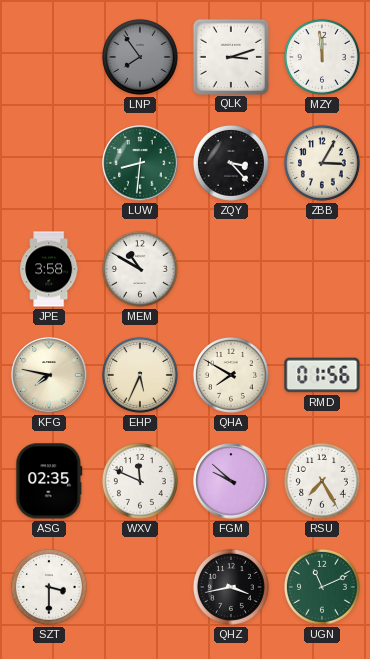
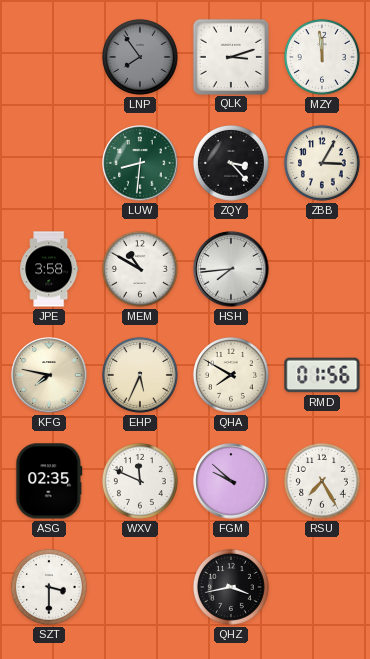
HSH: none -> 7:44 (231, 269)
UGN: 11:11 -> none (322, 587)
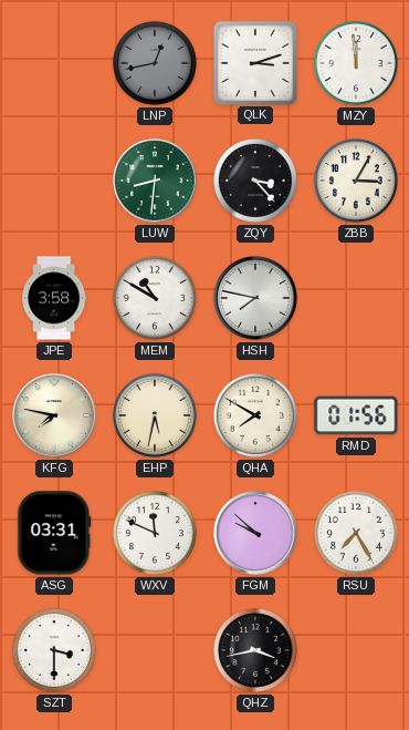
LNP: 7:54 -> 12:43 (155, 63)
HSH: 7:44 -> 7:47 (255, 298)
EHP: 5:34 -> 5:32 (155, 415)
ASG: 02:35 -> 03:31 (54, 533)
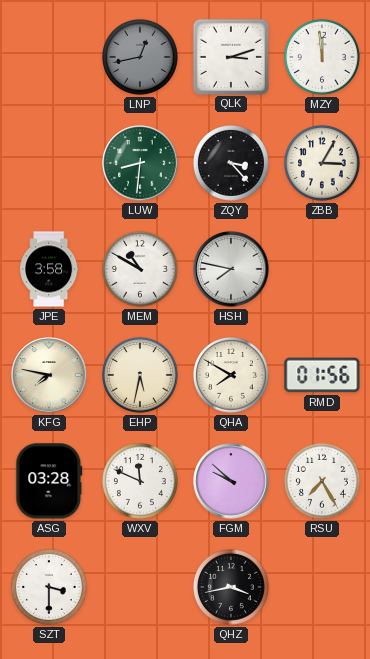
ASG: 03:31 -> 03:28 (49, 481)
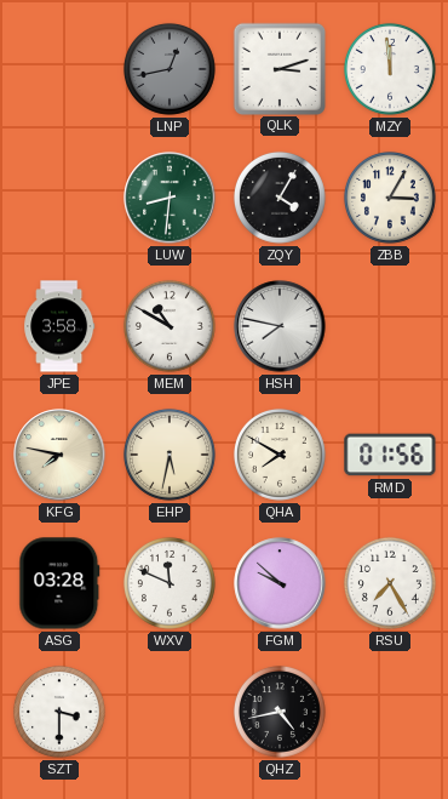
ZQY: 3:23 -> 4:05 (280, 198)
QHZ: 3:43 -> 4:43 (280, 712)
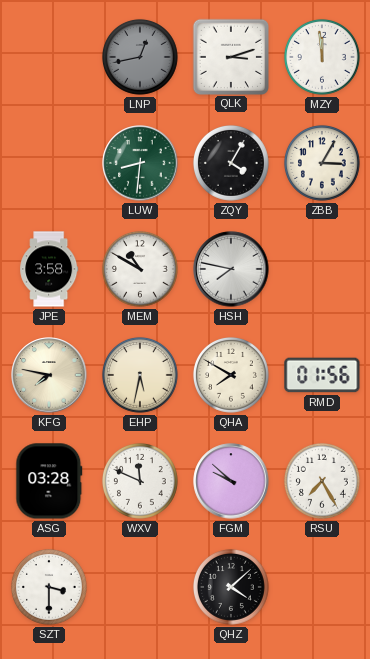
QHZ: 4:43 -> 4:08 (231, 587)
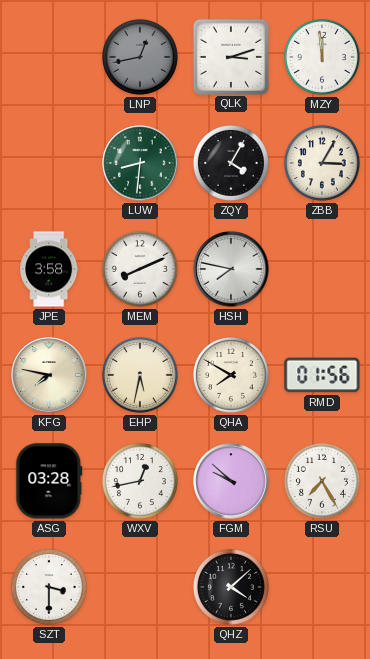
MEM: 10:50 -> 8:11 (140, 269)
WXV: 11:49 -> 12:43 (140, 481)
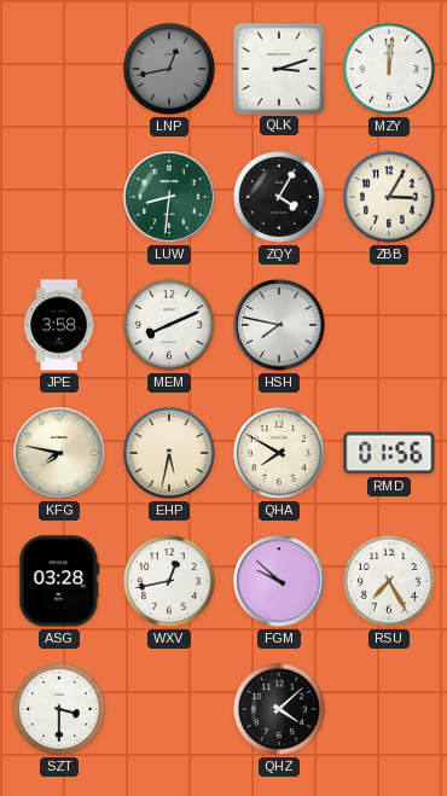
MZY: 11:59 -> 12:01 (389, 69)
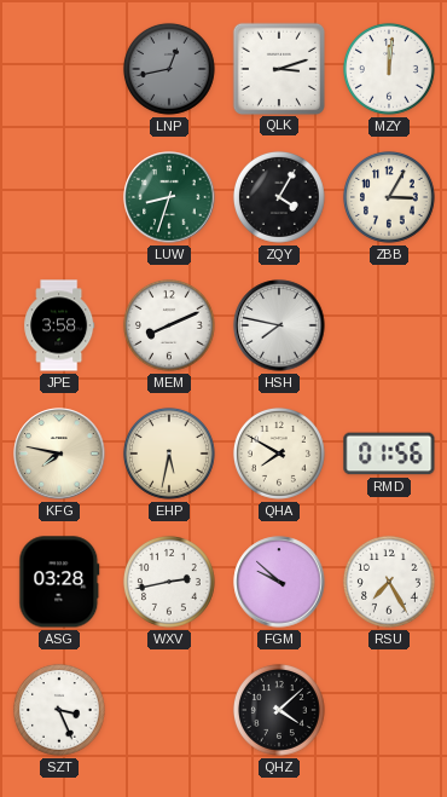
LUW: 8:31 -> 8:33 (169, 197)
WXV: 12:43 -> 2:43 (169, 582)
SZT: 3:30 -> 3:26 (59, 710)
